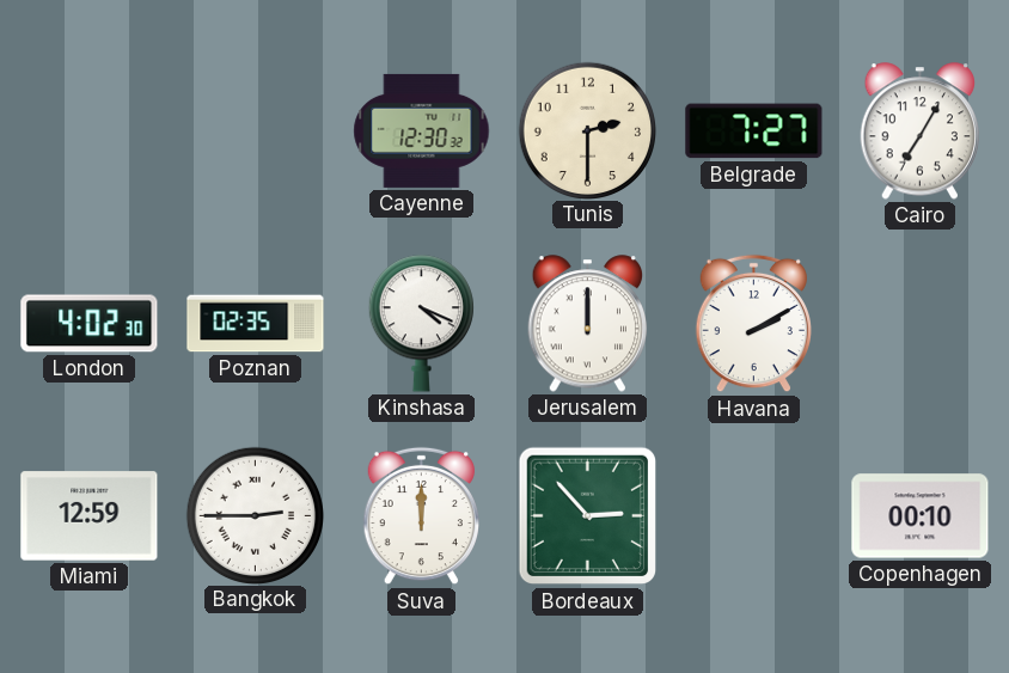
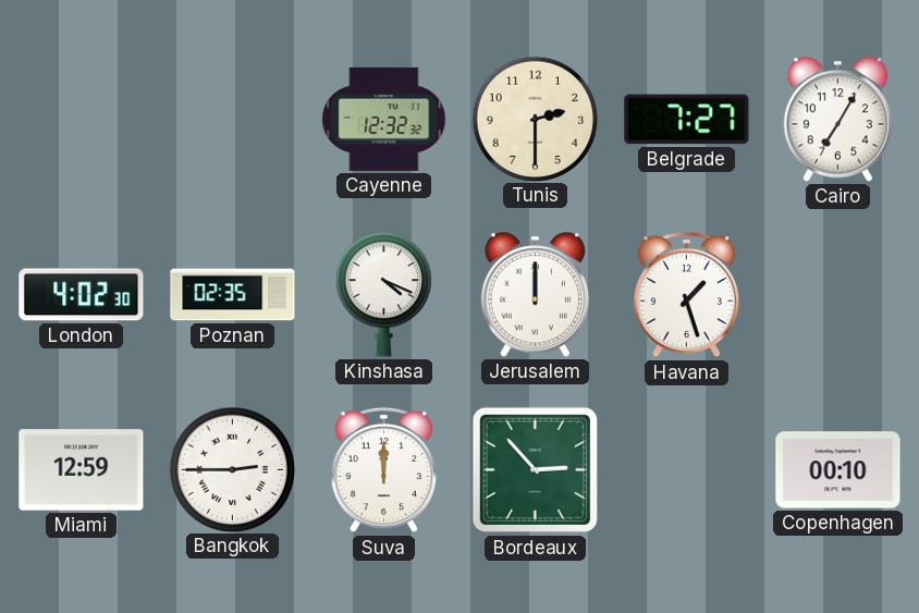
Cayenne: 12:30 -> 12:32 (384, 119)
Havana: 2:10 -> 1:27 (686, 295)
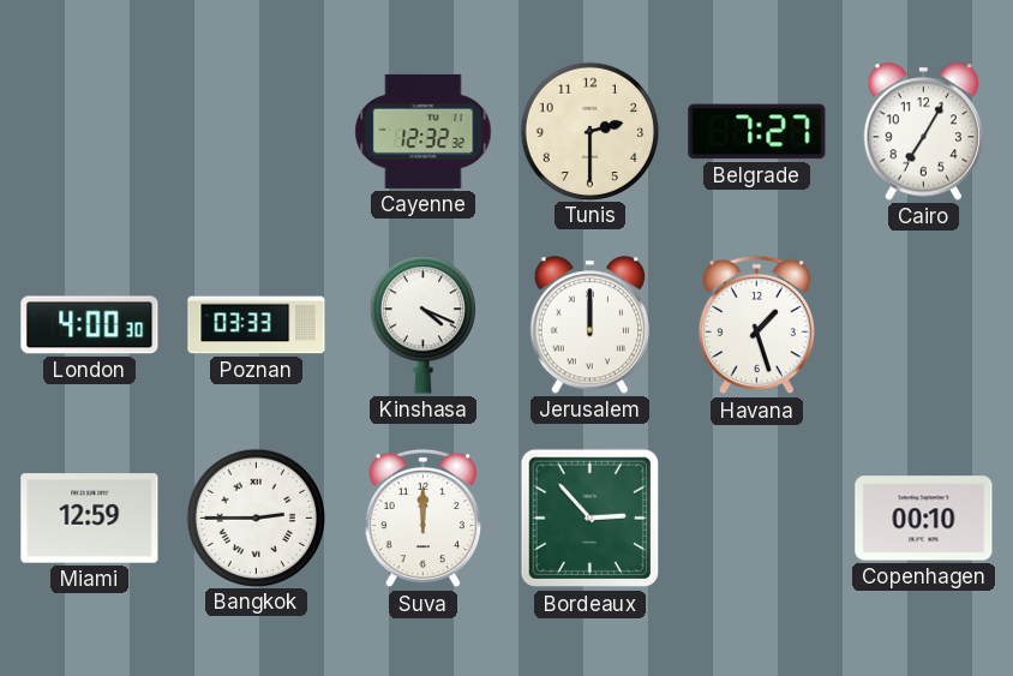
London: 4:02 -> 4:00 (90, 325)
Poznan: 02:35 -> 03:33 (257, 325)
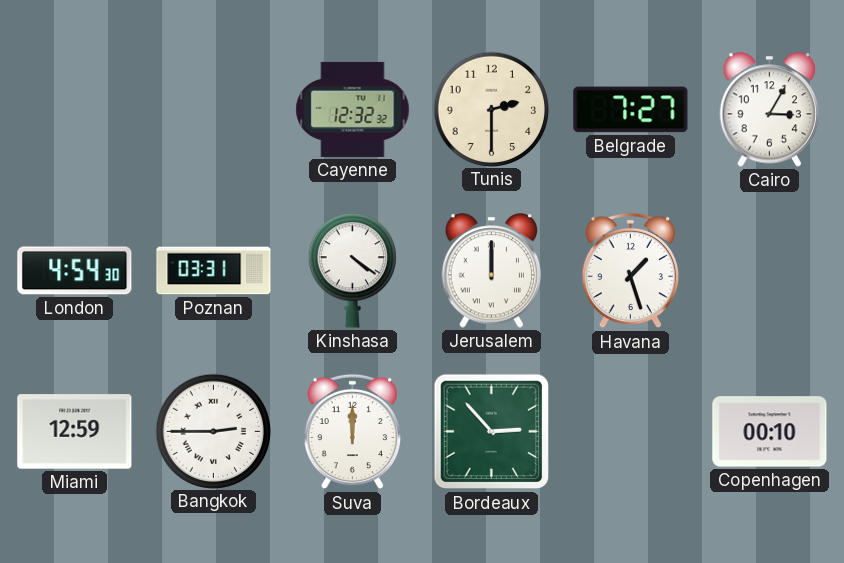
Cairo: 7:05 -> 3:05 (770, 110)
London: 4:00 -> 4:54 (75, 271)
Poznan: 03:33 -> 03:31 (214, 271)
Kinshasa: 4:19 -> 4:21 (352, 271)
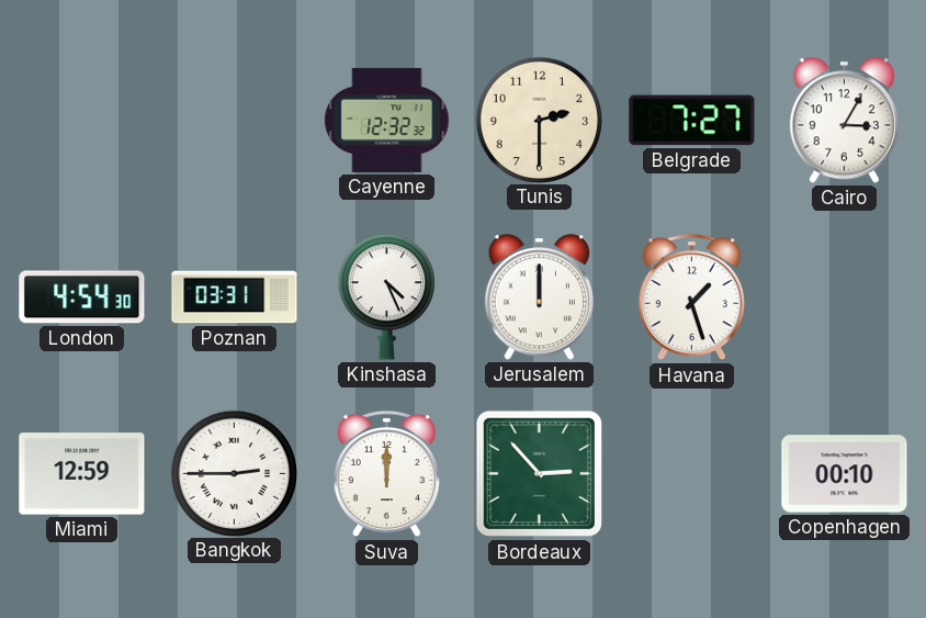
Kinshasa: 4:21 -> 4:26 (386, 297)
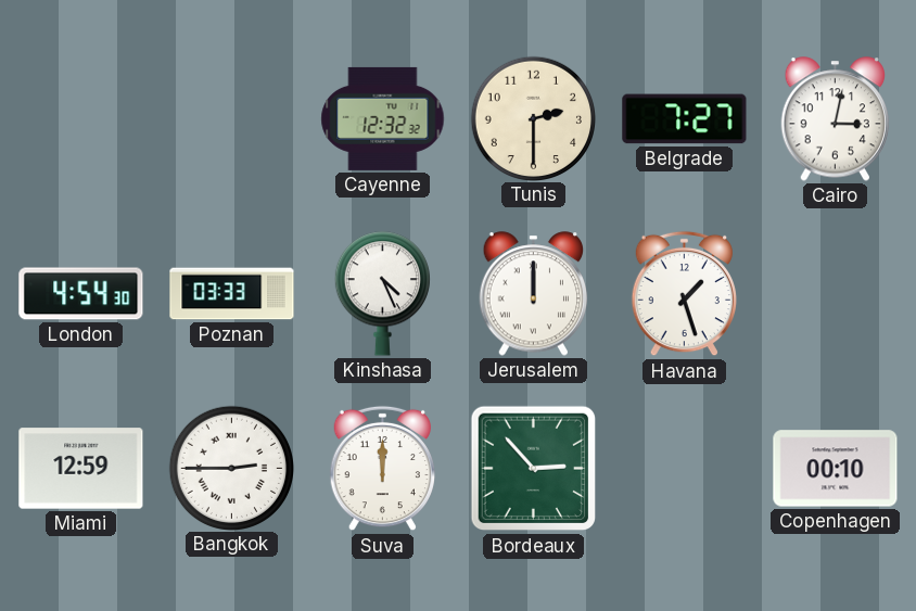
Cairo: 3:05 -> 3:02 (836, 119)
Poznan: 03:31 -> 03:33 (232, 294)
